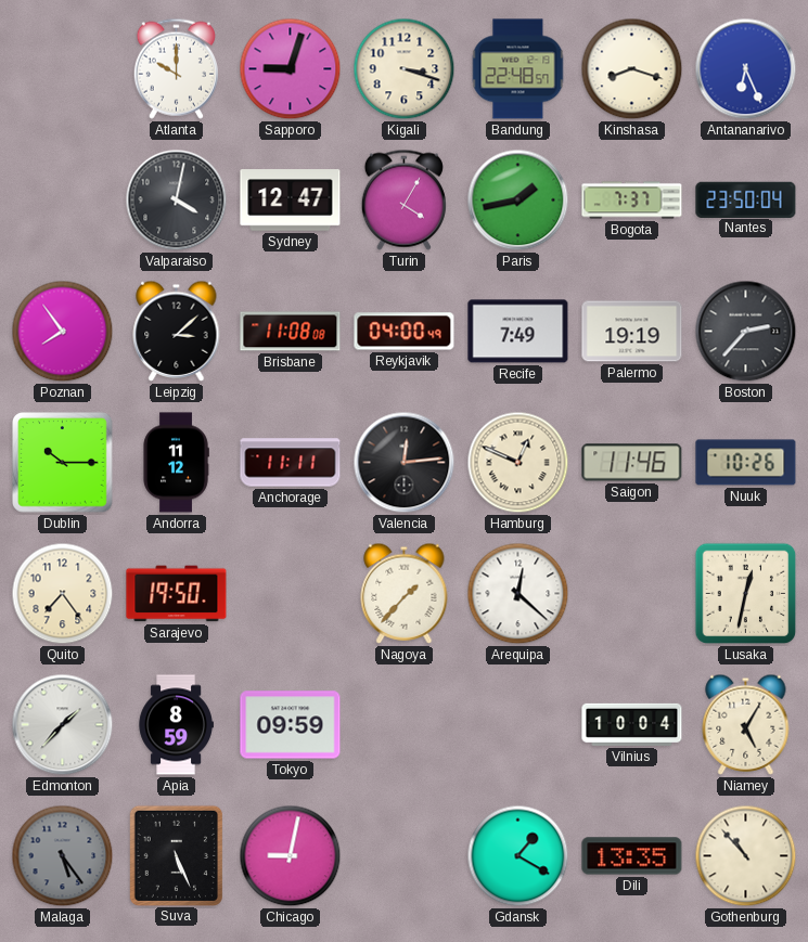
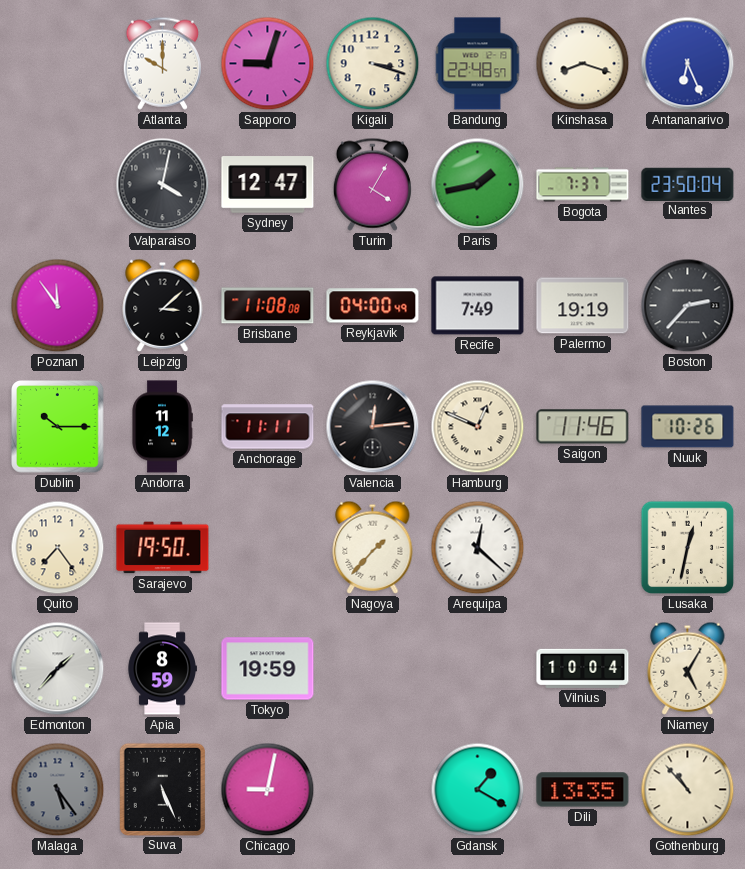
Poznan: 7:54 -> 11:54 (58, 306)
Tokyo: 09:59 -> 19:59 (268, 669)
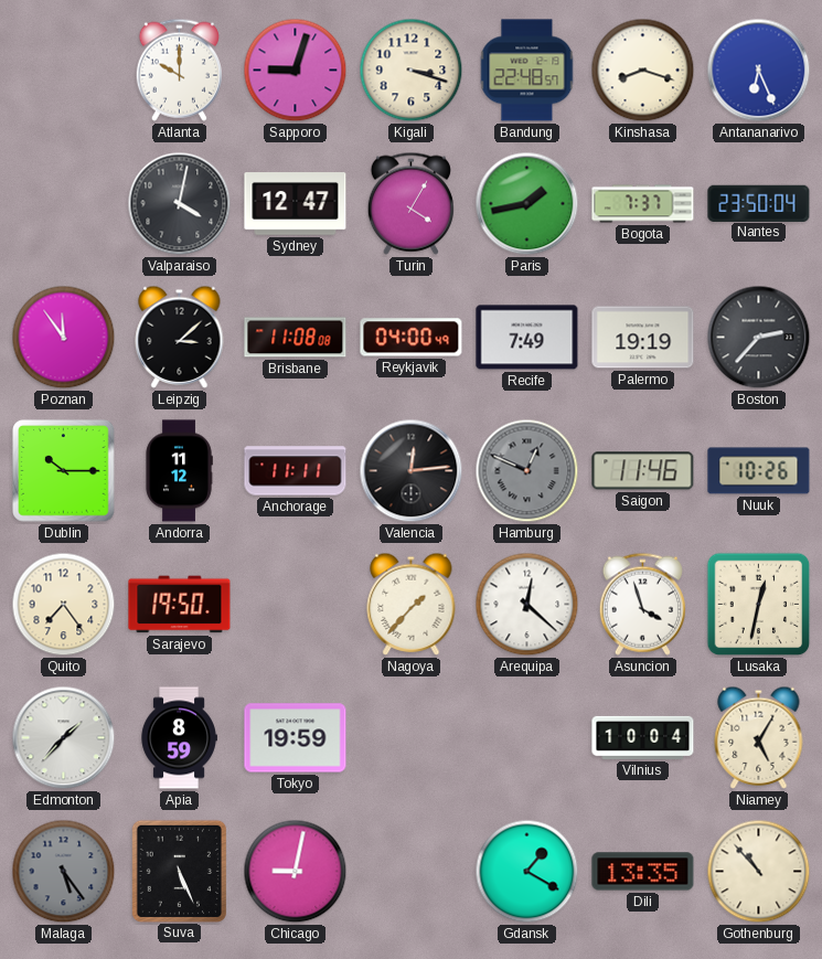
Hamburg dial: cream -> grey (527, 471)
Asuncion: none -> 3:57 (642, 604)
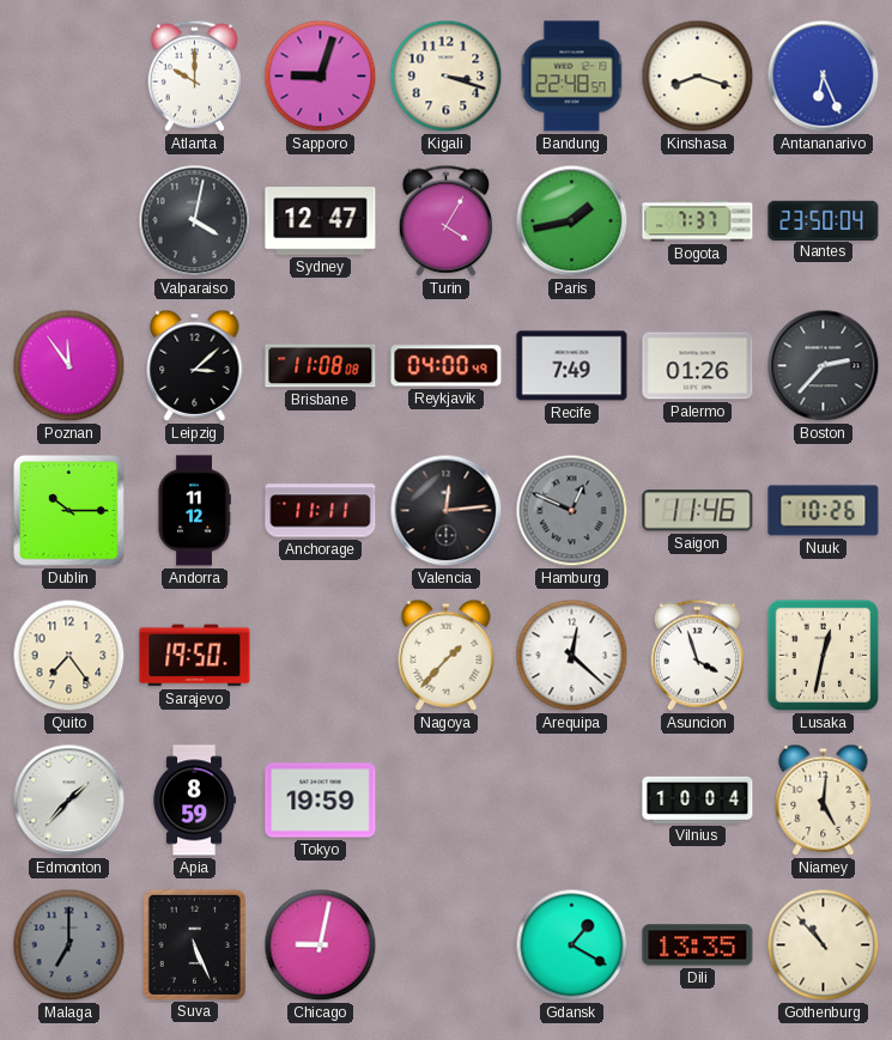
Palermo: 19:19 -> 01:26 (698, 366)
Niamey: 5:05 -> 5:01 (824, 799)
Malaga: 5:24 -> 7:00 (69, 945)
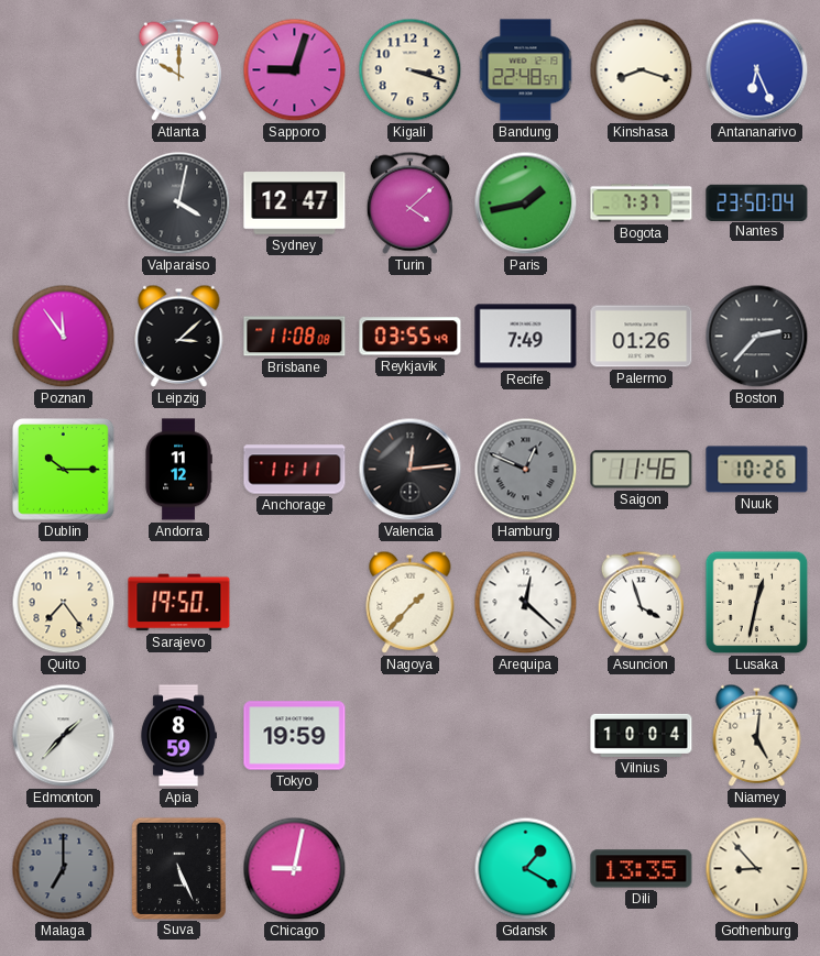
Turin: 4:05 -> 4:08 (409, 202)
Reykjavik: 04:00 -> 03:55 (411, 337)
Gothenburg: 10:53 -> 8:53 (757, 869)
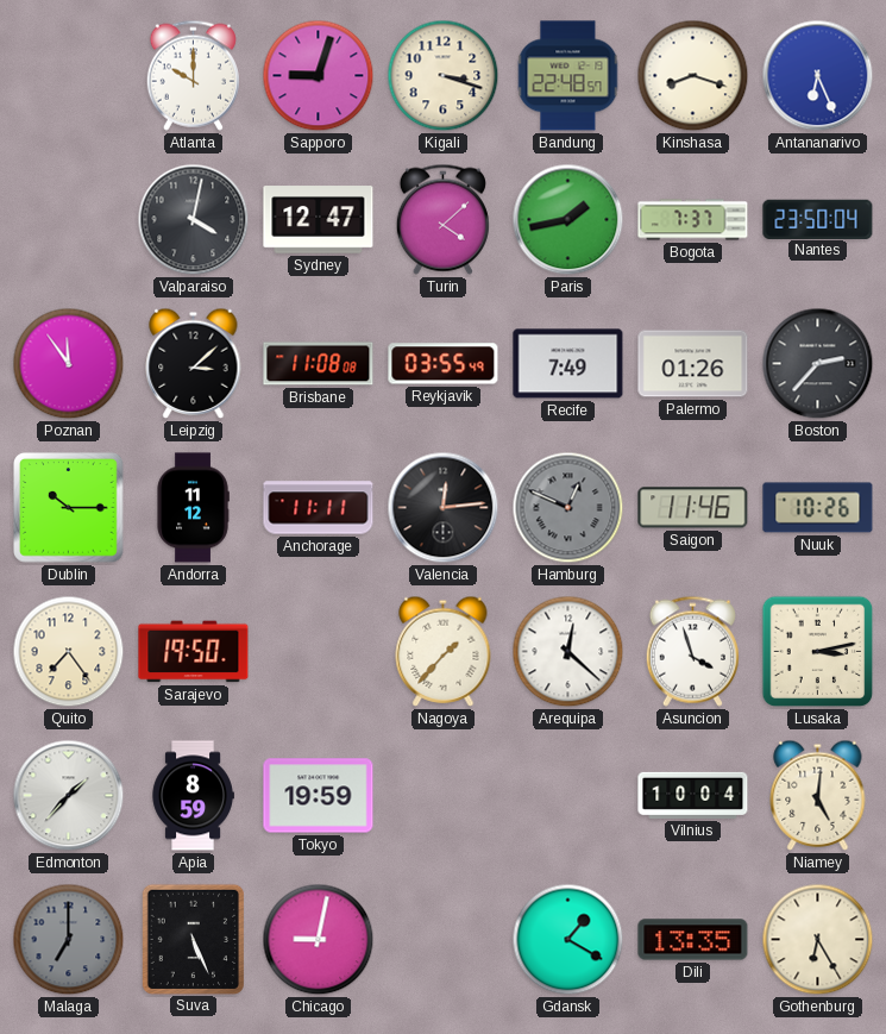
Lusaka: 12:32 -> 3:13 (818, 652)
Gothenburg: 8:53 -> 6:25 (818, 940)
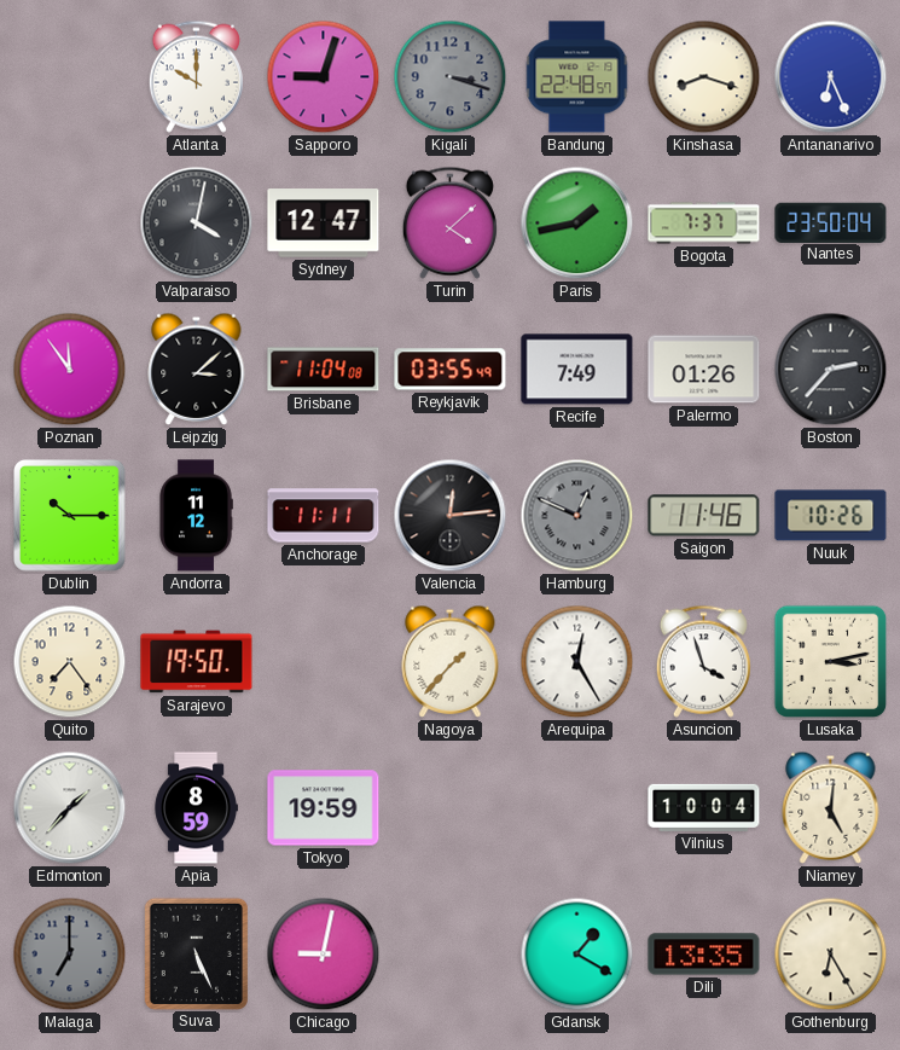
Kigali dial: cream -> grey (451, 77)
Brisbane: 11:08 -> 11:04 (324, 370)
Arequipa: 12:22 -> 12:25 (577, 662)
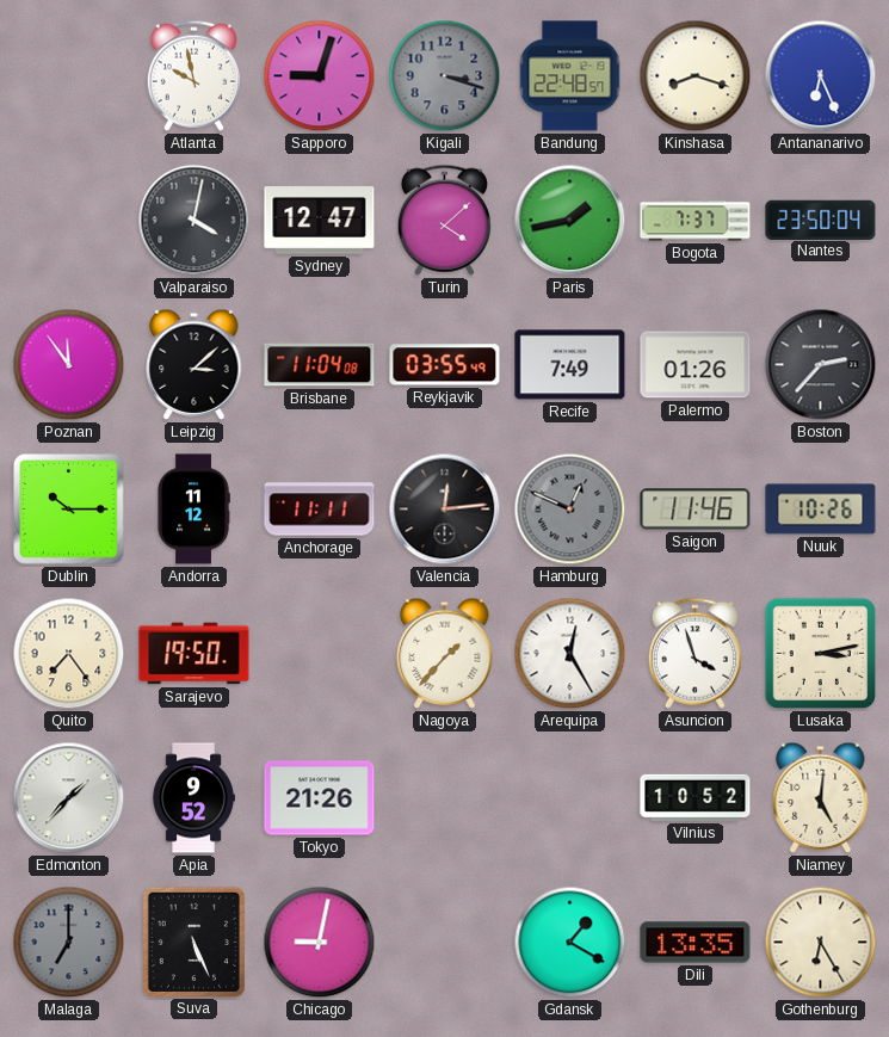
Atlanta: 10:00 -> 9:58 (193, 75)
Apia: 8:59 -> 9:52 (193, 798)
Tokyo: 19:59 -> 21:26 (320, 798)
Vilnius: 10:04 -> 10:52 (696, 797)
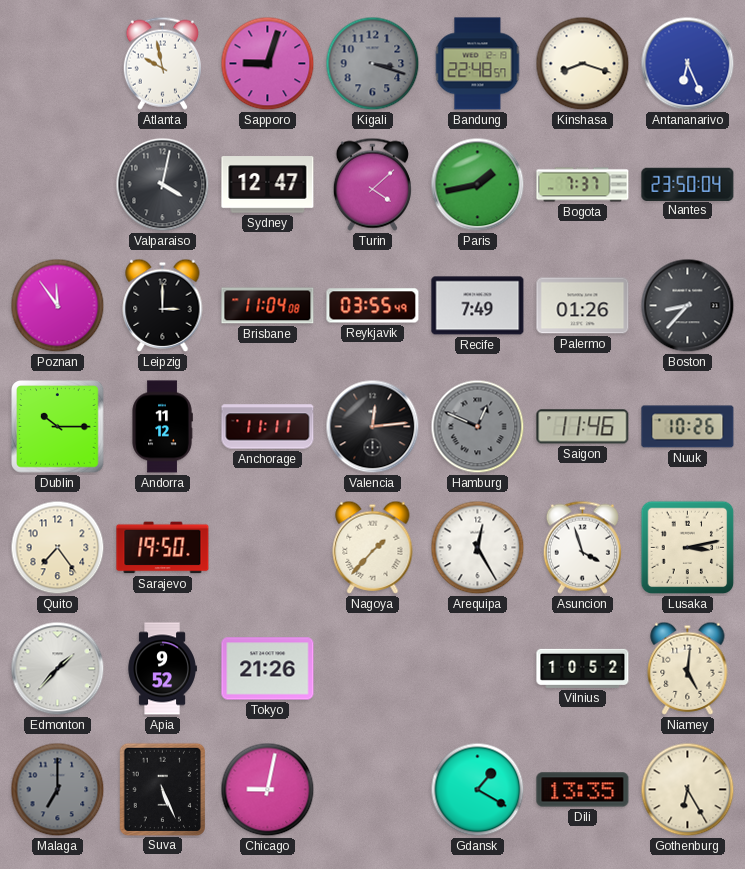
Leipzig: 3:08 -> 3:00 (163, 305)
Boston: 2:37 -> 8:37 (688, 306)
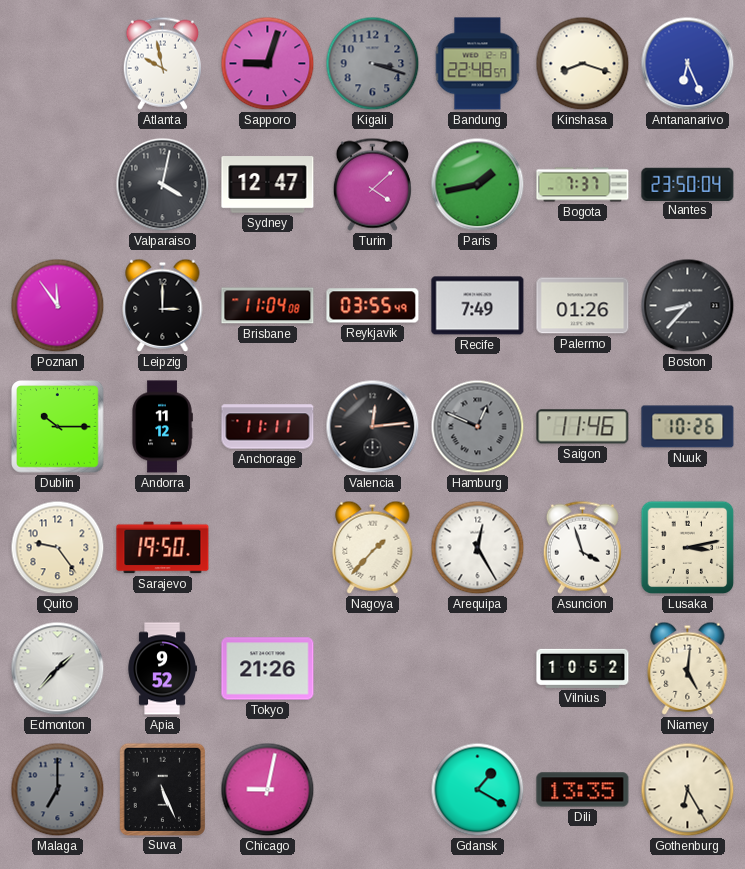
Quito: 7:24 -> 9:24 (58, 548)
